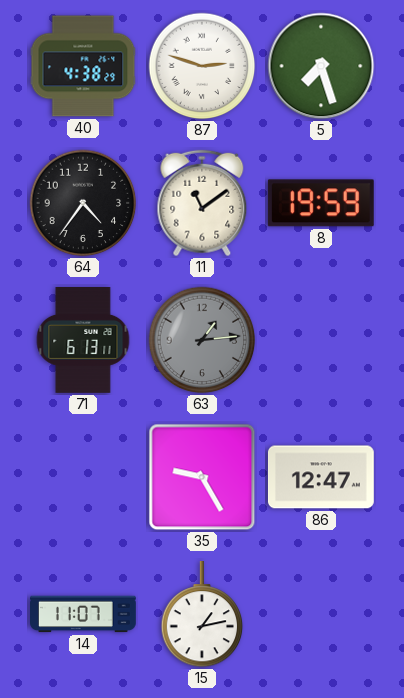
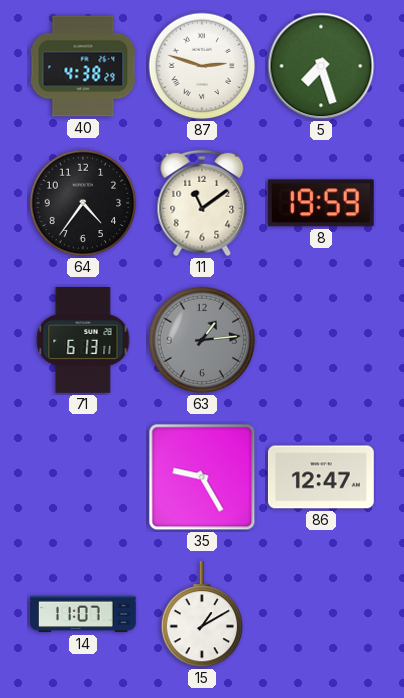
15: 1:13 -> 1:10 (202, 615)
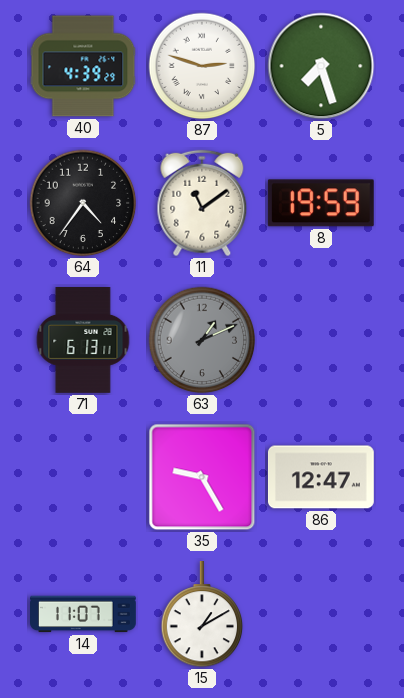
40: 4:38 -> 4:39 (83, 66)
63: 1:14 -> 1:11 (202, 340)
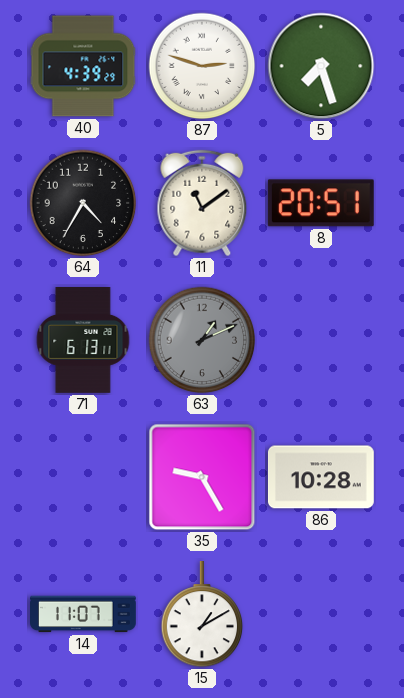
64: 4:36 -> 4:35 (83, 203)
8: 19:59 -> 20:51 (321, 203)
86: 12:47 -> 10:28 (321, 477)
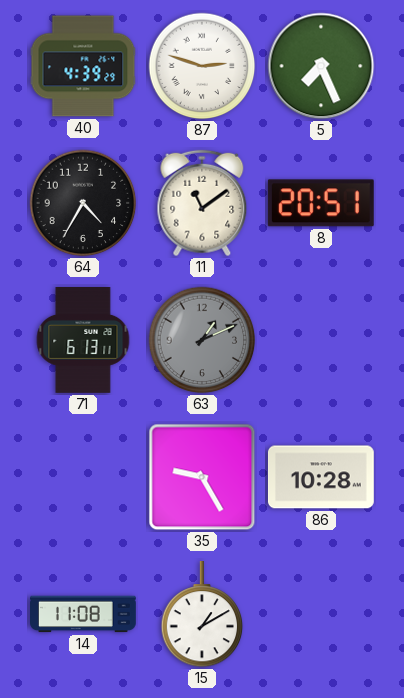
5: 7:27 -> 7:26 (321, 66)
14: 11:07 -> 11:08 (84, 614)
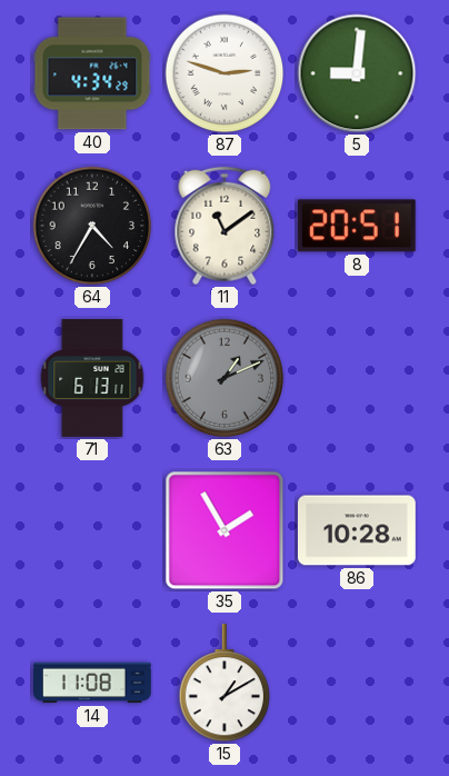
40: 4:39 -> 4:34 (92, 73)
5: 7:26 -> 9:01 (357, 73)
35: 9:25 -> 1:55 (225, 530)
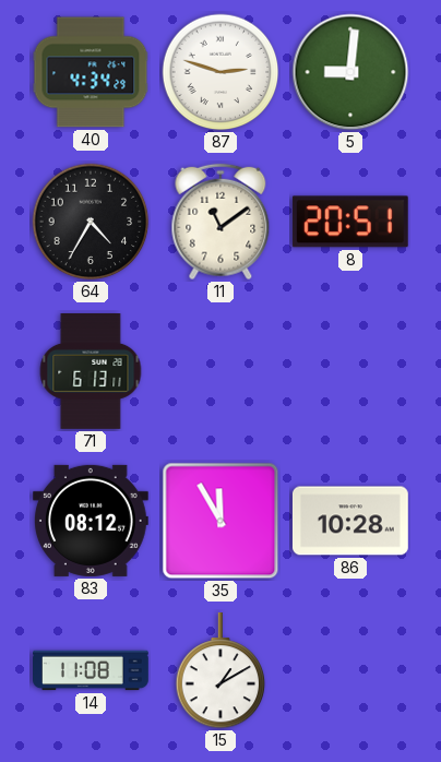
63: 1:11 -> none (225, 378)
83: none -> 08:12 (92, 521)
35: 1:55 -> 11:55 (221, 521)
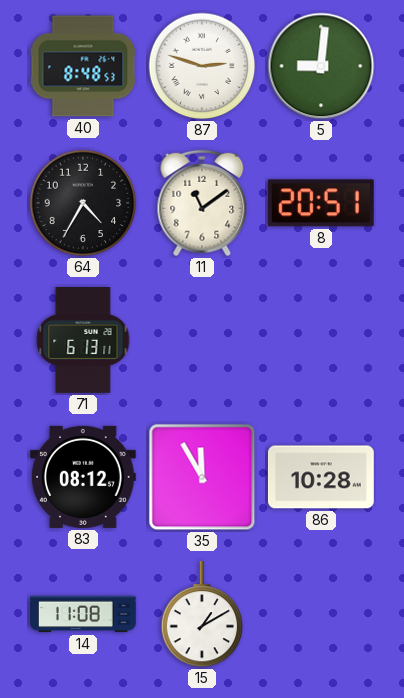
40: 4:34 -> 8:48 (83, 66)
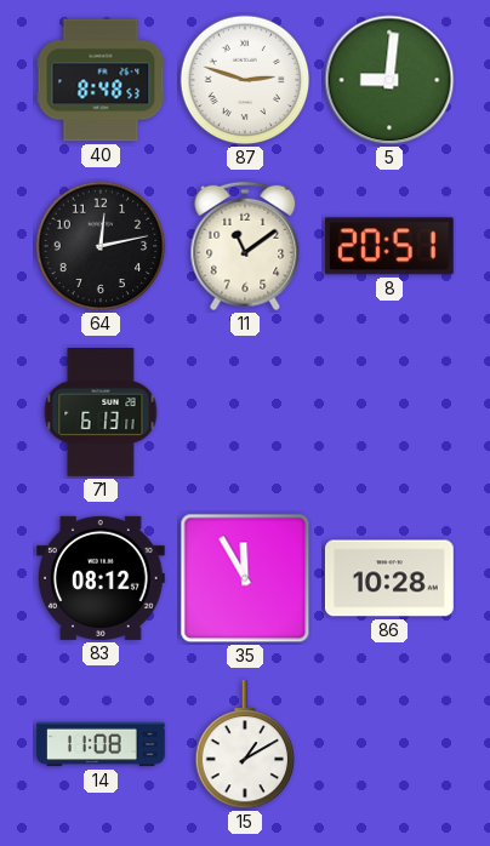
64: 4:35 -> 12:13 (101, 246)
